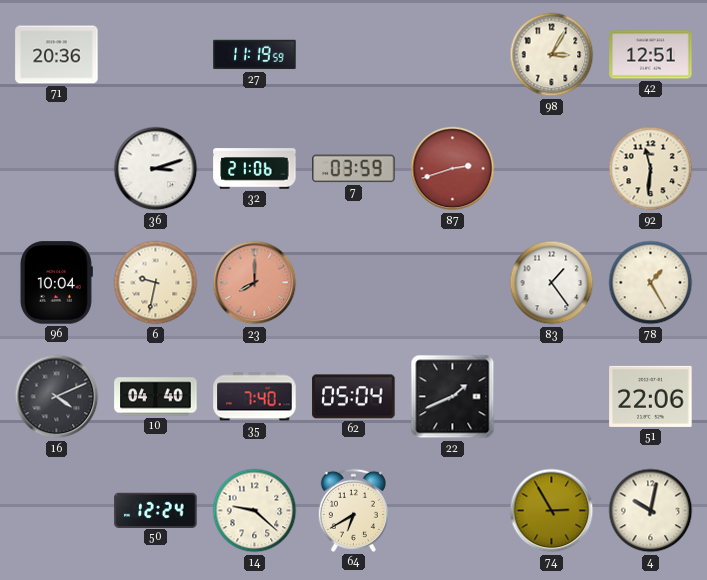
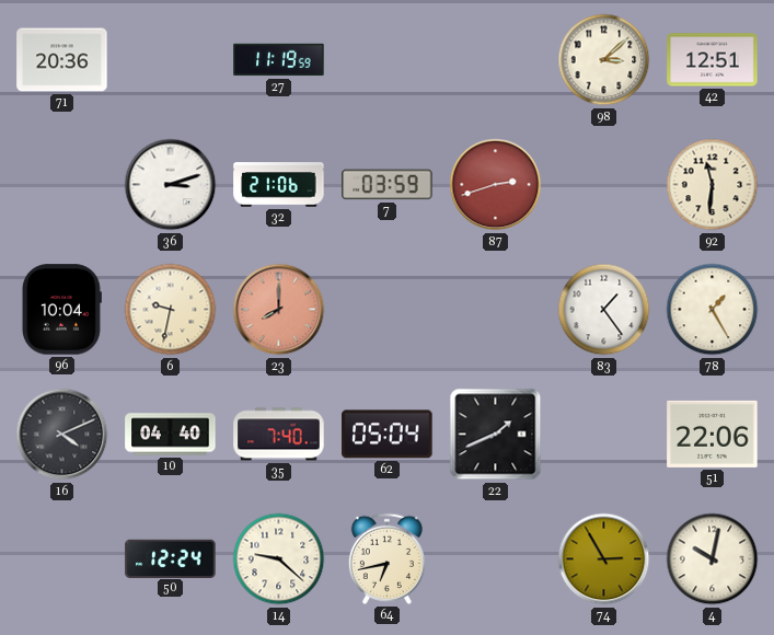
98: 3:05 -> 3:08 (604, 60)
64: 6:40 -> 6:43 (386, 558)
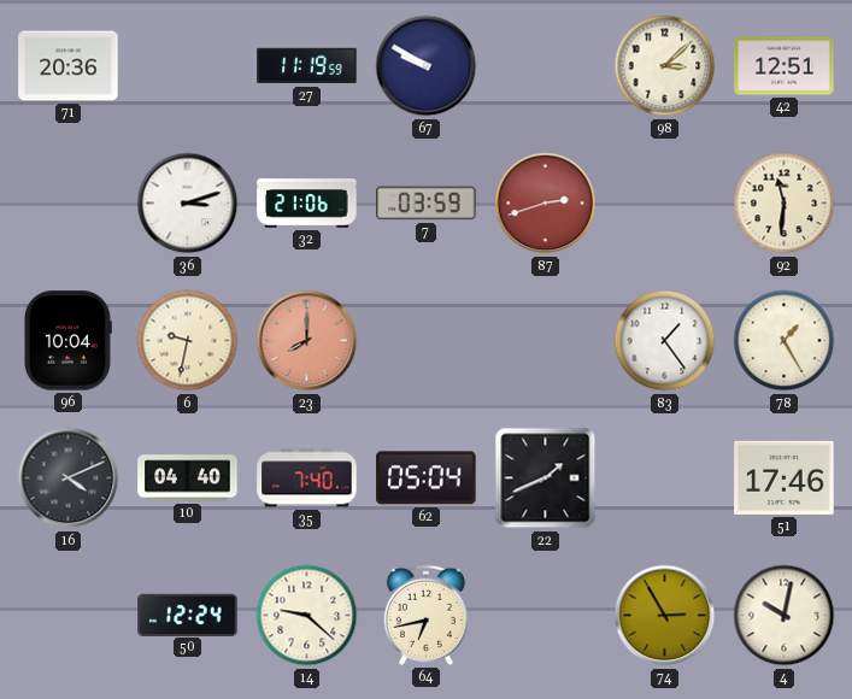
67: none -> 9:50 (427, 66)
51: 22:06 -> 17:46 (785, 477)
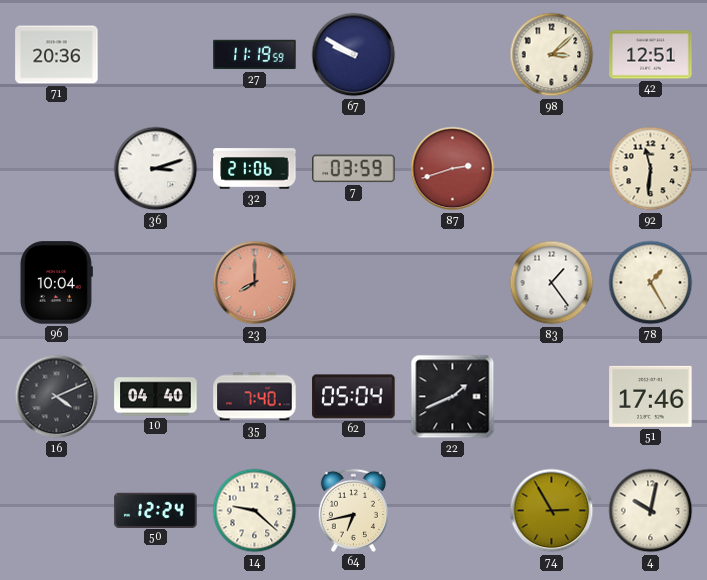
6: 9:32 -> none (188, 341)
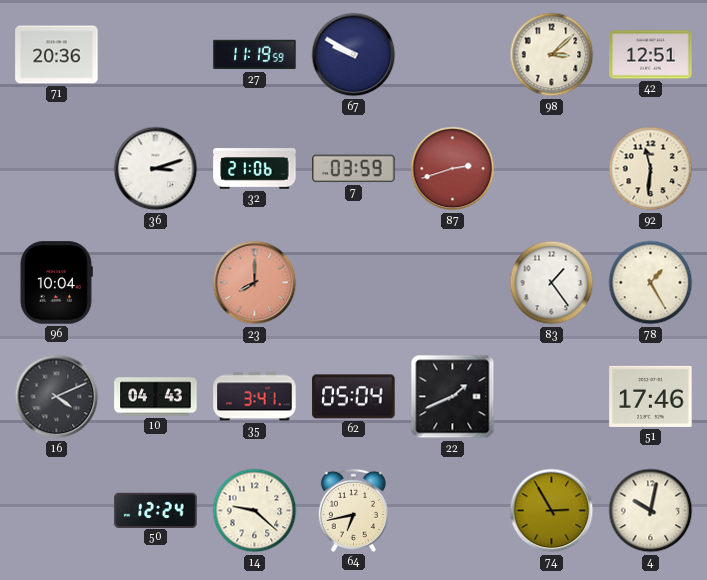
10: 04:40 -> 04:43 (156, 397)
35: 7:40 -> 3:41 (255, 397)
